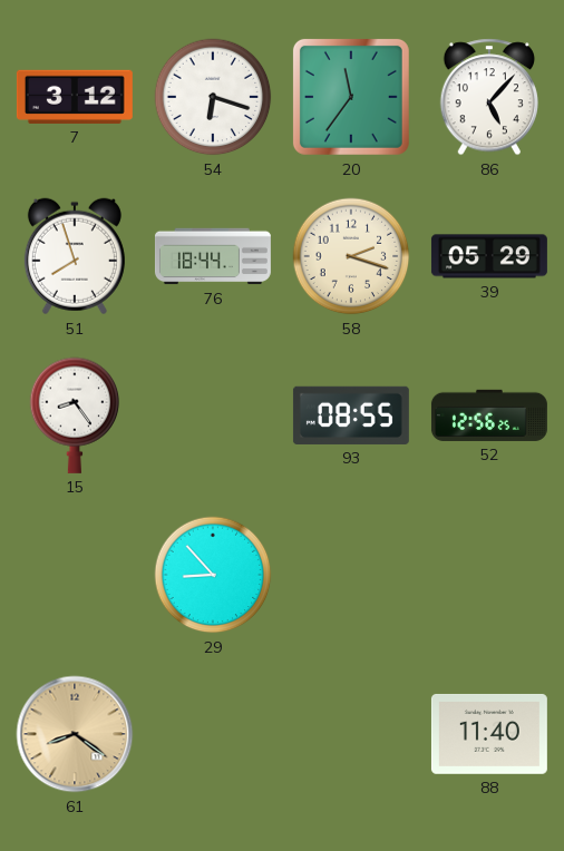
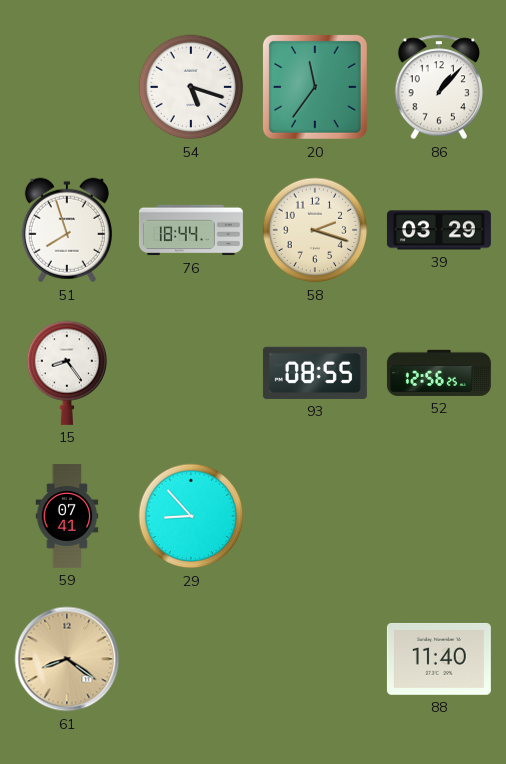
7: 3:12 -> none (75, 97)
54: 6:18 -> 5:18 (191, 87)
86: 5:07 -> 1:07 (438, 87)
39: 05:29 -> 03:29 (439, 230)
59: none -> 07:41 (67, 516)
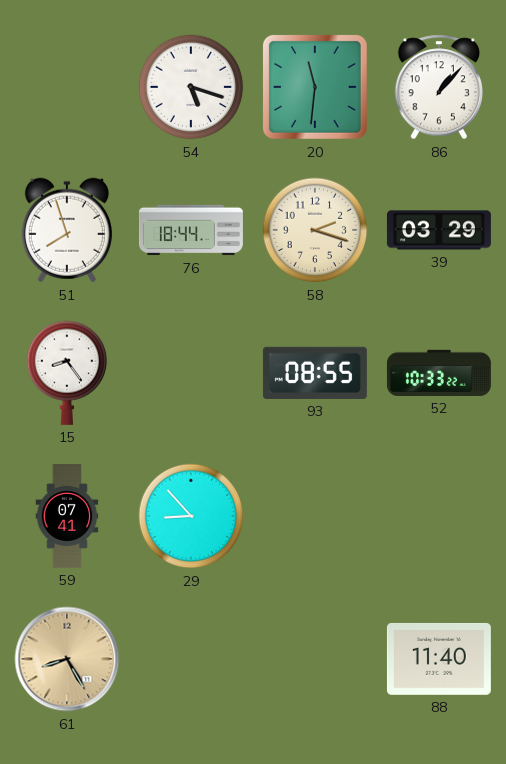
20: 11:36 -> 11:31 (315, 87)
52: 12:56 -> 10:33 (439, 373)
61: 8:21 -> 8:25 (67, 659)
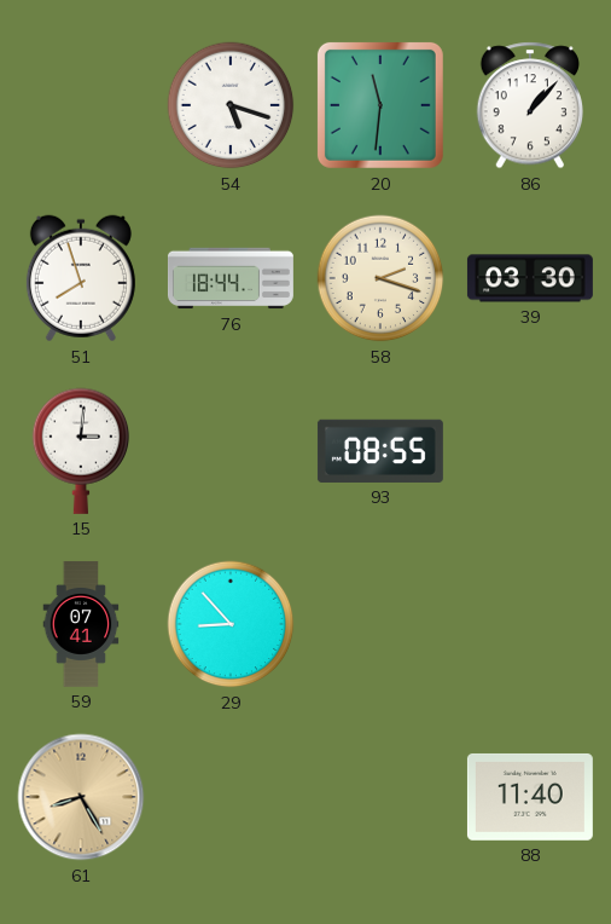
39: 03:29 -> 03:30 (530, 278)
15: 8:24 -> 3:01 (81, 451)
52: 10:33 -> none (439, 373)
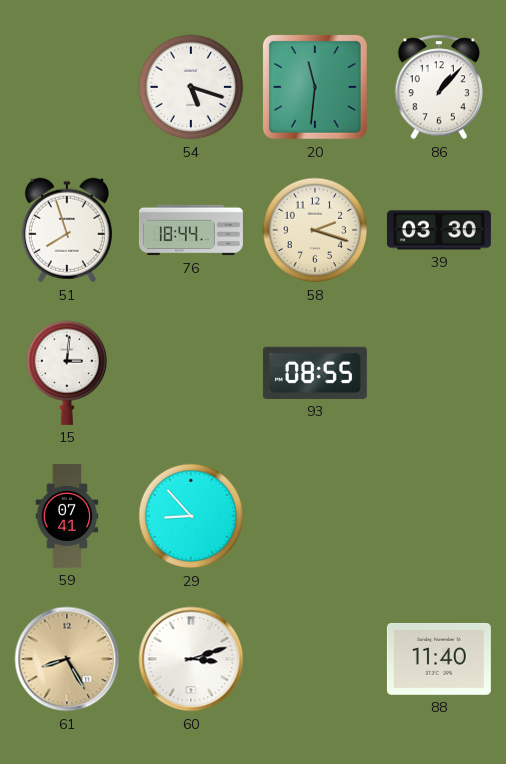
60: none -> 3:12 (191, 659)
